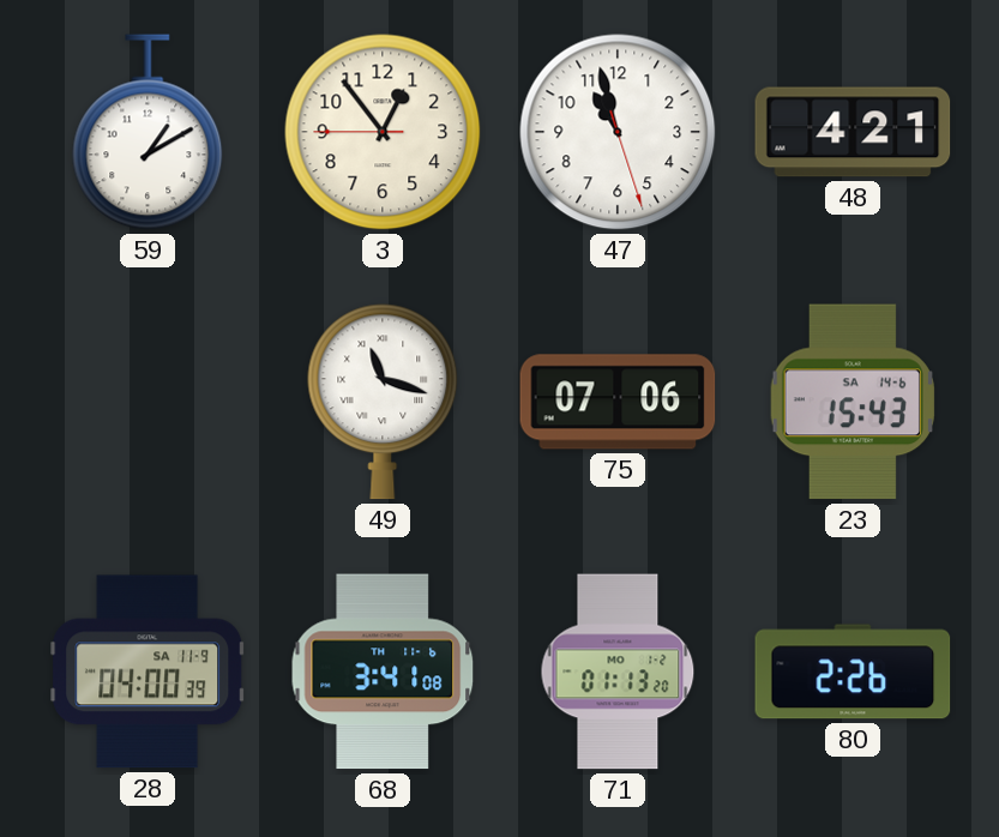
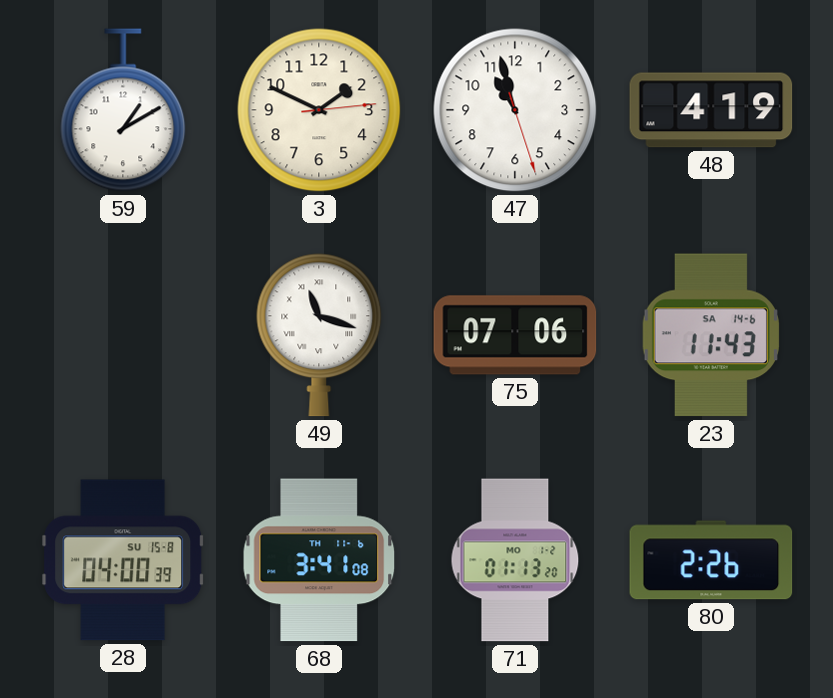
3: 12:53 -> 1:49 (319, 110)
48: 4:21 -> 4:19 (711, 110)
23: 15:43 -> 11:43 (711, 335)
28 date: SA 11-9 -> SU 15-8 (123, 560)
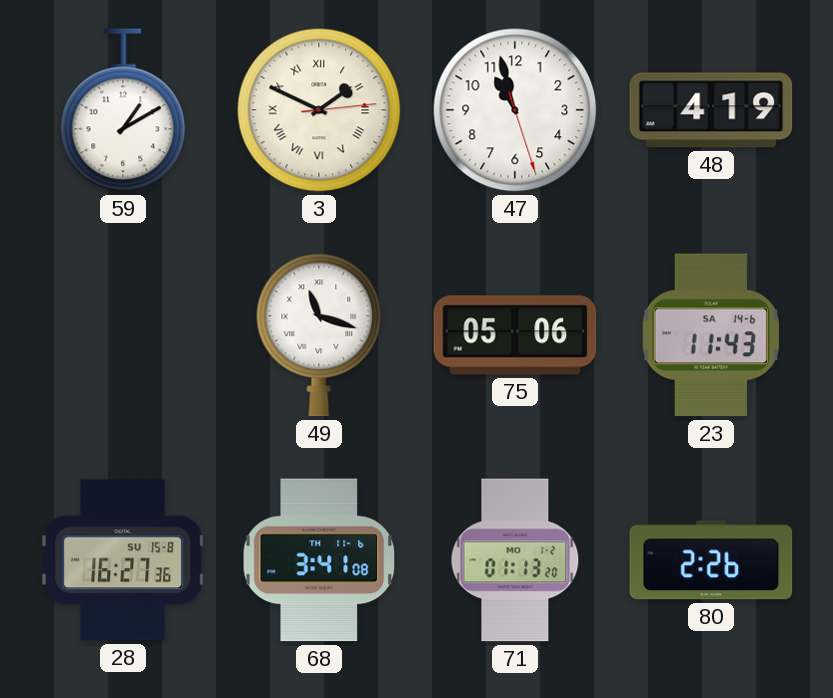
3 numerals: Arabic -> Roman (319, 110)
75: 07:06 -> 05:06 (515, 335)
28: 04:00 -> 16:27 (123, 560)
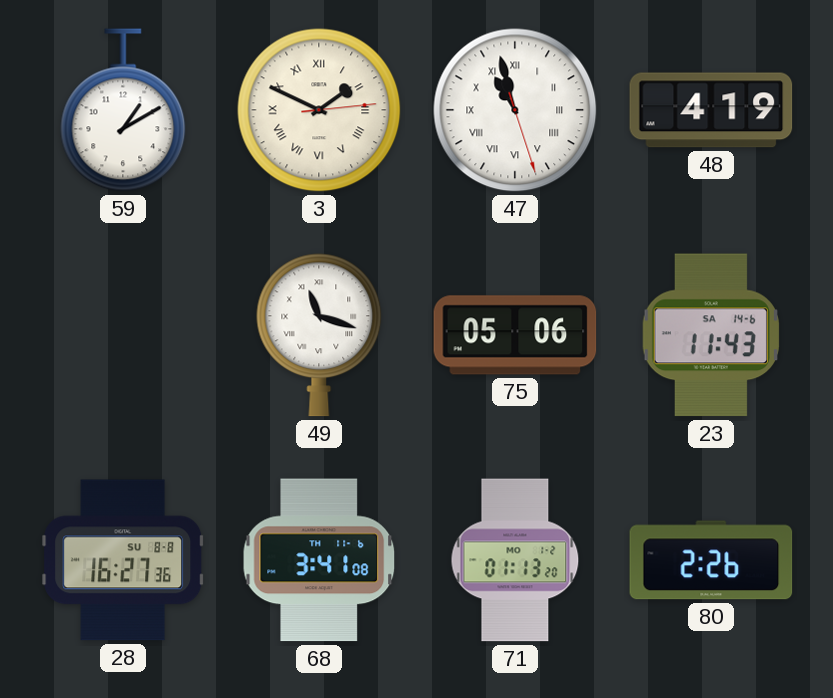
47 numerals: Arabic -> Roman (515, 110)
28 date: SU 15-8 -> SU 8-8 (123, 560)
